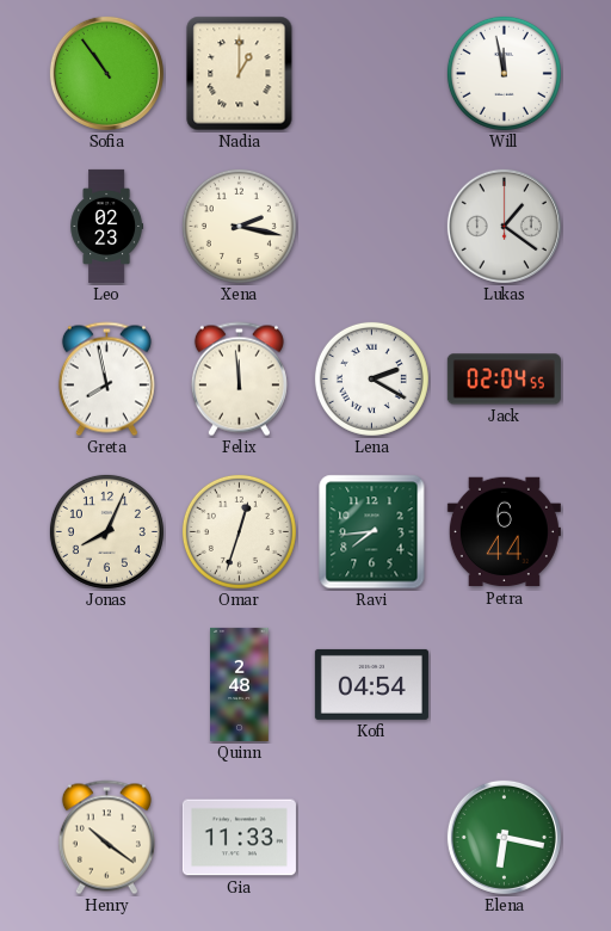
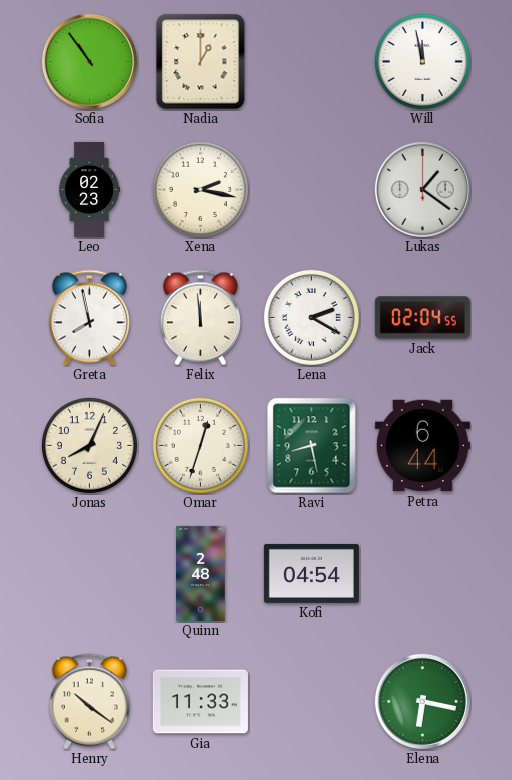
Ravi: 7:44 -> 8:28 (312, 446)
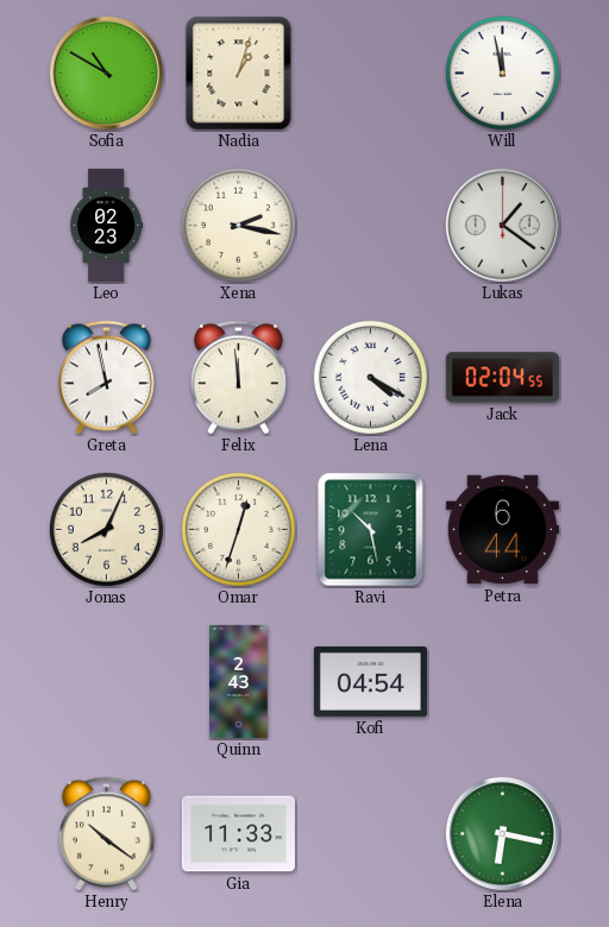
Sofia: 10:54 -> 10:50 (106, 72)
Nadia: 1:00 -> 1:03 (239, 74)
Lena: 2:20 -> 4:20 (370, 377)
Ravi: 8:28 -> 10:28 (371, 530)
Quinn: 2:48 -> 2:43 (239, 681)
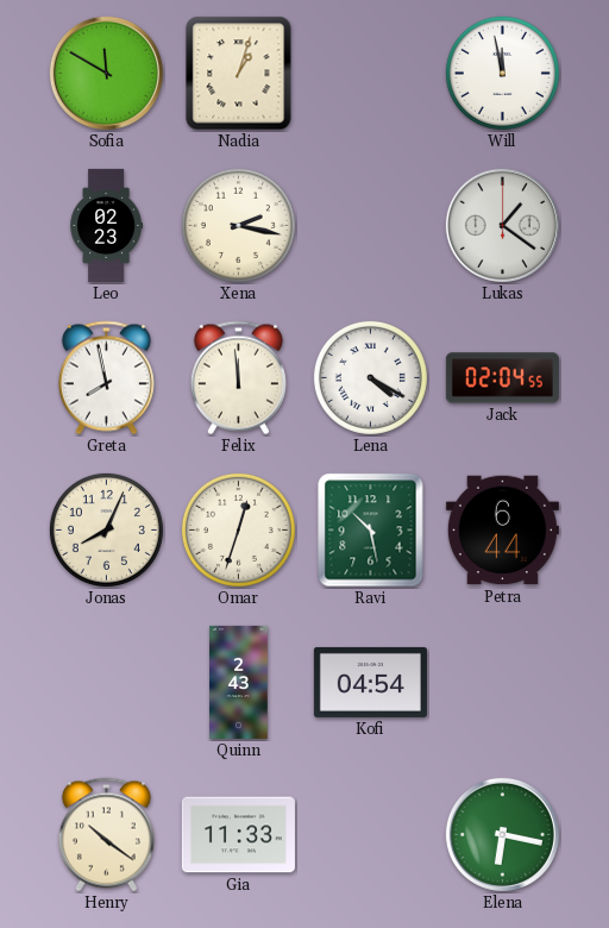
Sofia: 10:50 -> 11:50 (106, 73)
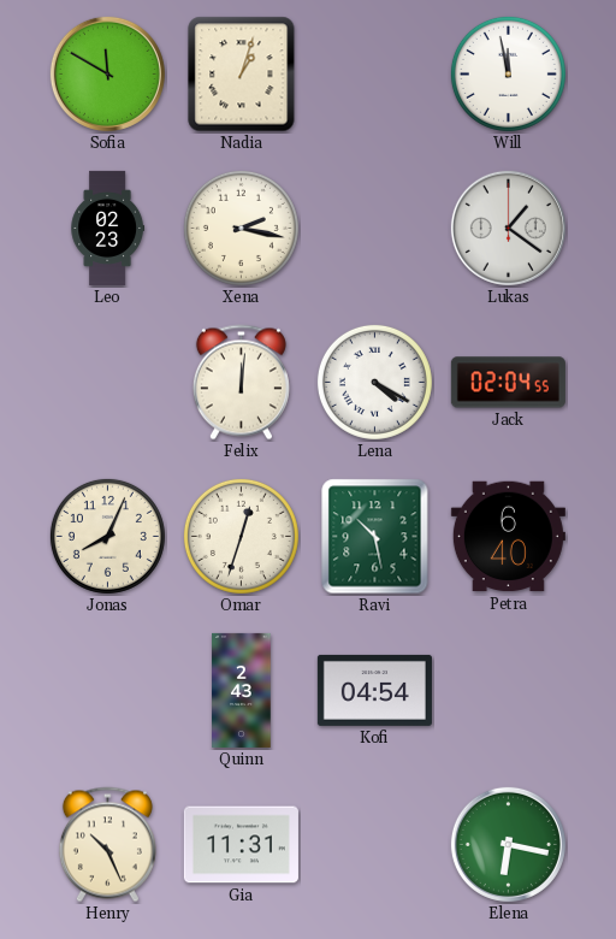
Greta: 7:58 -> none (106, 378)
Felix: 11:59 -> 12:01 (241, 383)
Petra: 6:44 -> 6:40 (508, 537)
Henry: 10:21 -> 10:26 (107, 845)
Gia: 11:33 -> 11:31 (241, 845)
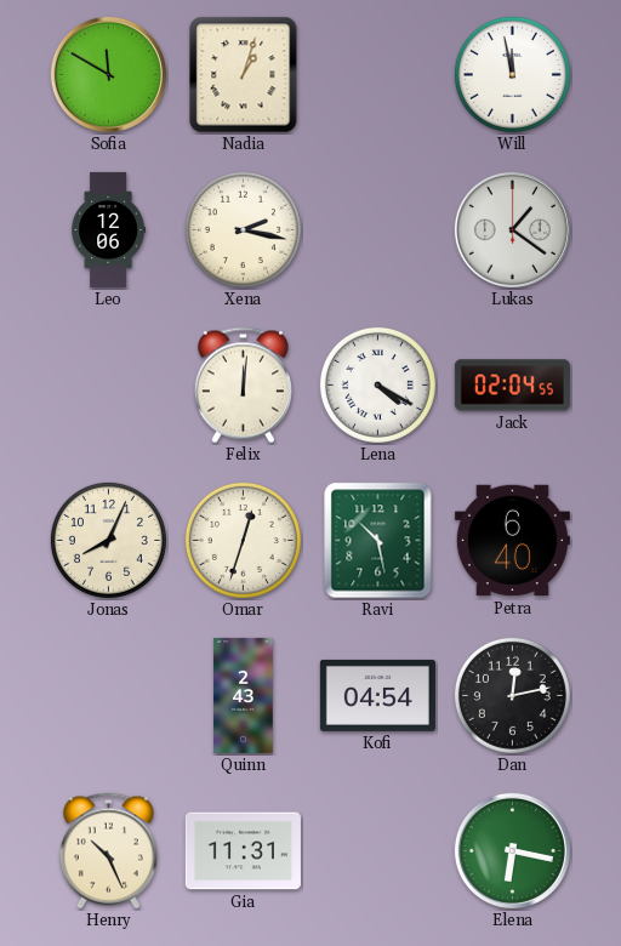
Leo: 02:23 -> 12:06 (108, 229)
Dan: none -> 12:13 (512, 695)
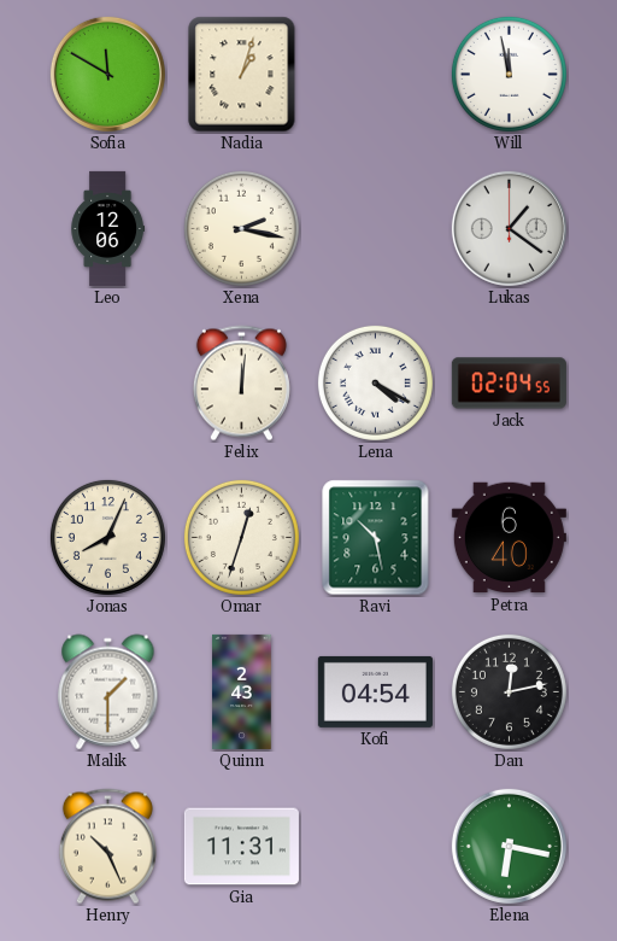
Malik: none -> 1:30 (108, 692)
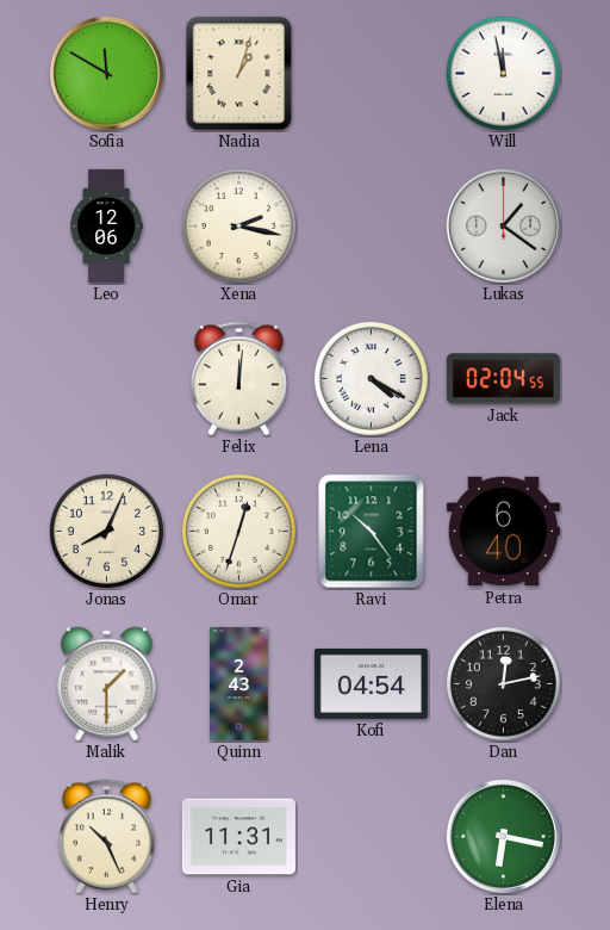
Ravi: 10:28 -> 10:24 (372, 532)
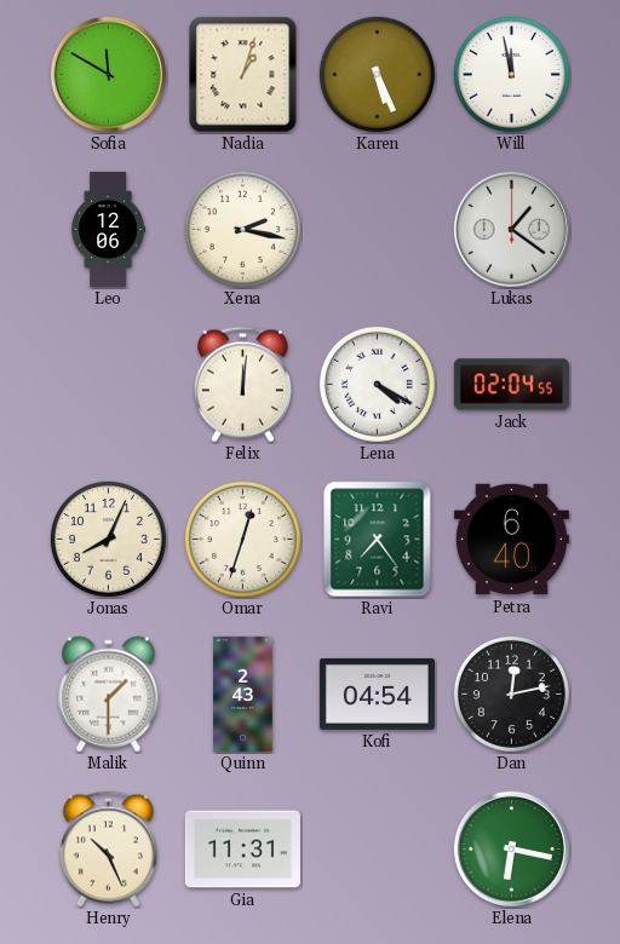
Karen: none -> 5:26 (377, 74)
Ravi: 10:24 -> 7:24 (378, 540)
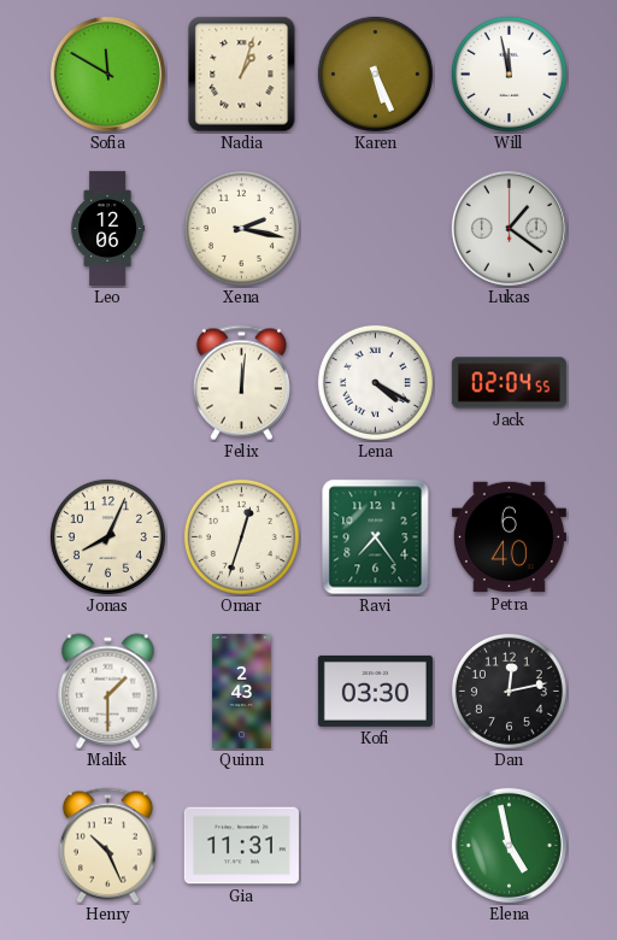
Kofi: 04:54 -> 03:30 (375, 691)
Elena: 6:17 -> 4:58 (509, 845)
